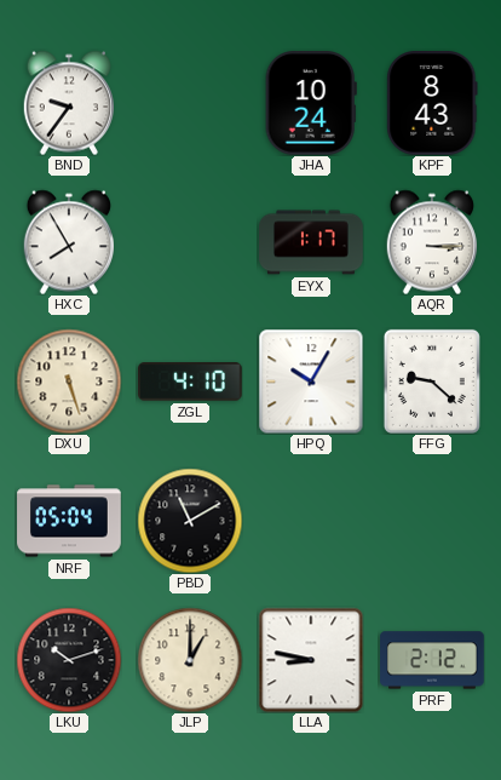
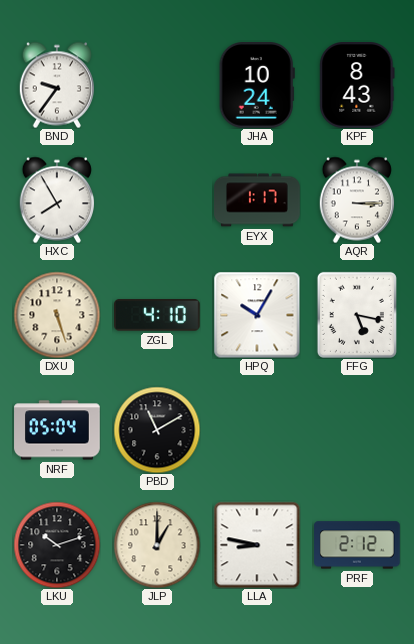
FFG: 9:22 -> 5:17 (357, 315)
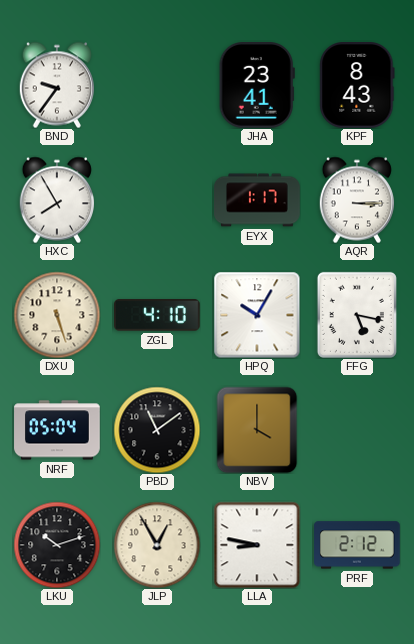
JHA: 10:24 -> 23:41 (257, 86)
PBD: 11:10 -> 11:09 (157, 430)
NBV: none -> 4:00 (257, 430)
JLP: 1:00 -> 12:55 (157, 545)
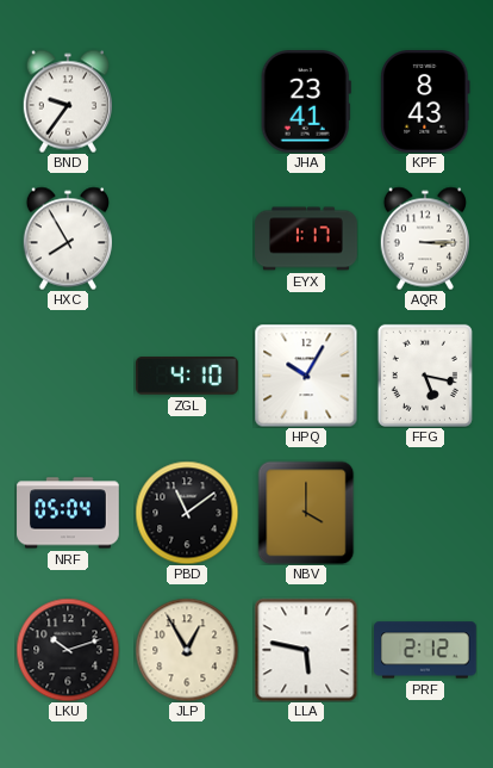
DXU: 5:27 -> none (57, 315)
LLA: 8:47 -> 5:47 (306, 650)
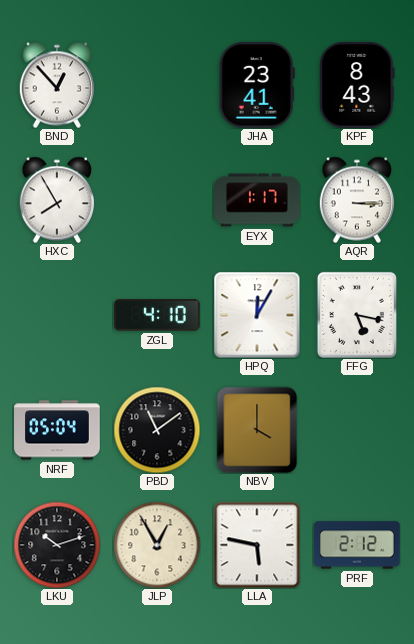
BND: 9:36 -> 12:53 (56, 85)
HPQ: 10:05 -> 12:05 (257, 315)
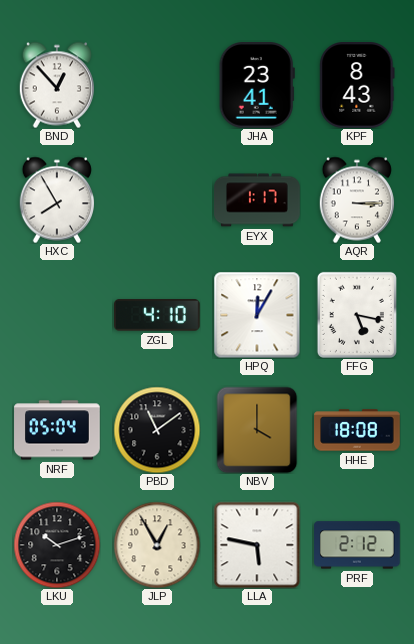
HHE: none -> 18:08 (357, 430)
